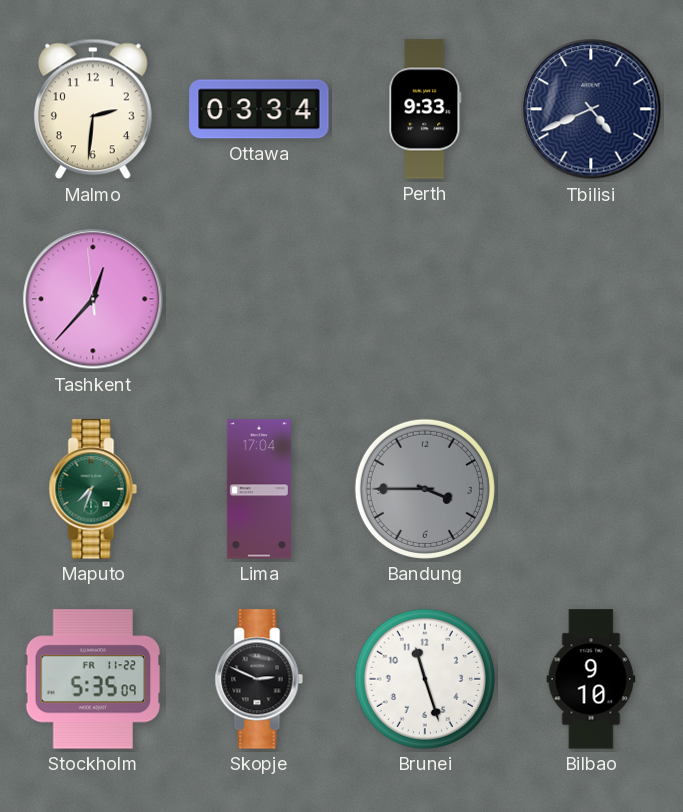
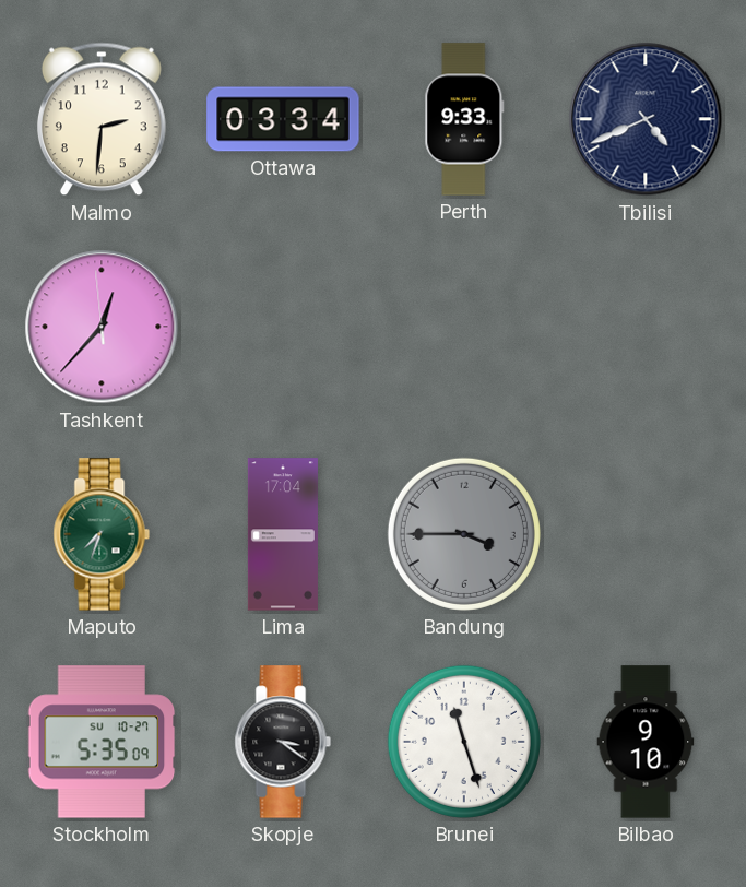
Stockholm date: FR 11-22 -> SU 10-27 (102, 742)
Skopje: 2:49 -> 3:21 (283, 742)
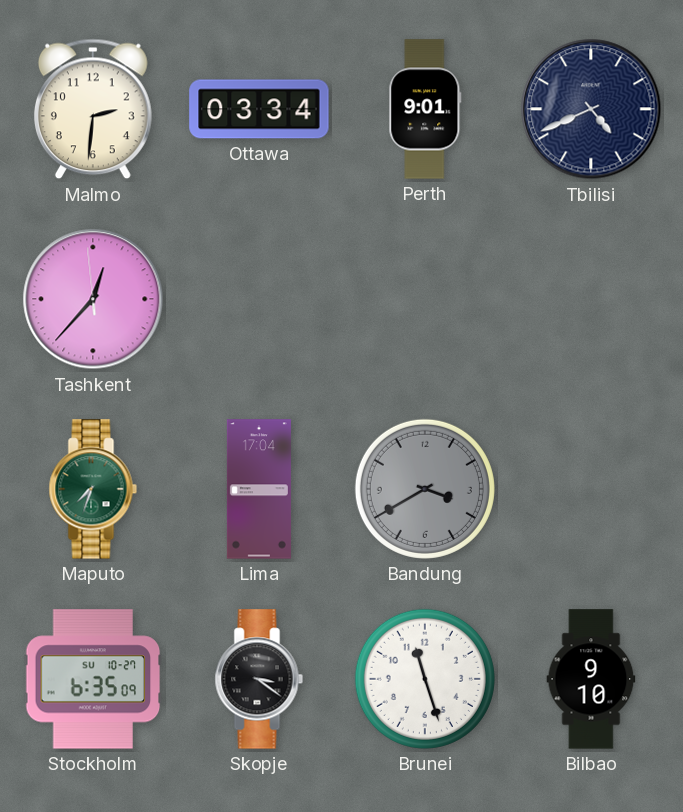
Perth: 9:33 -> 9:01 (425, 109)
Bandung: 3:45 -> 3:40 (425, 489)
Stockholm: 5:35 -> 6:35 (93, 679)
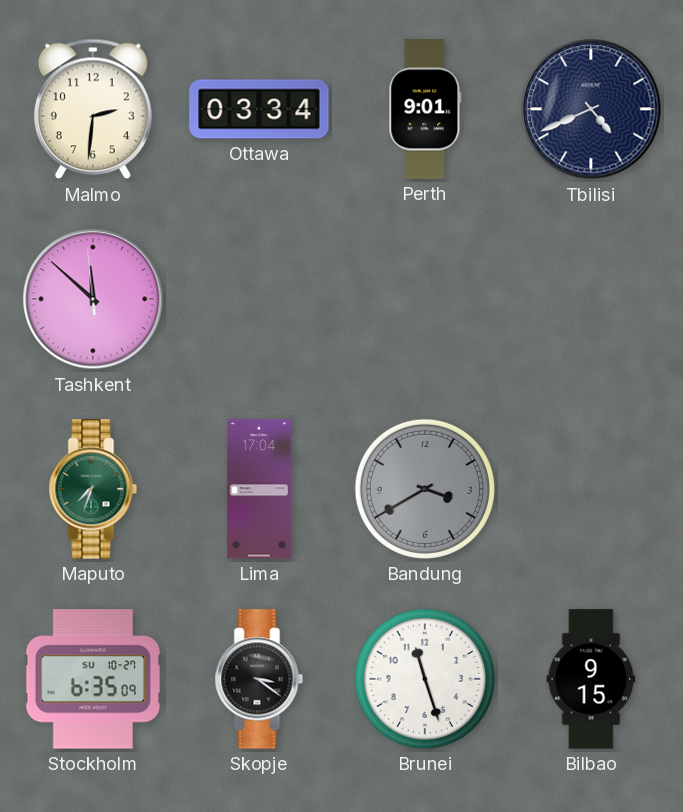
Tashkent: 12:36 -> 11:51 (93, 299)
Bilbao: 9:10 -> 9:15 (591, 679)
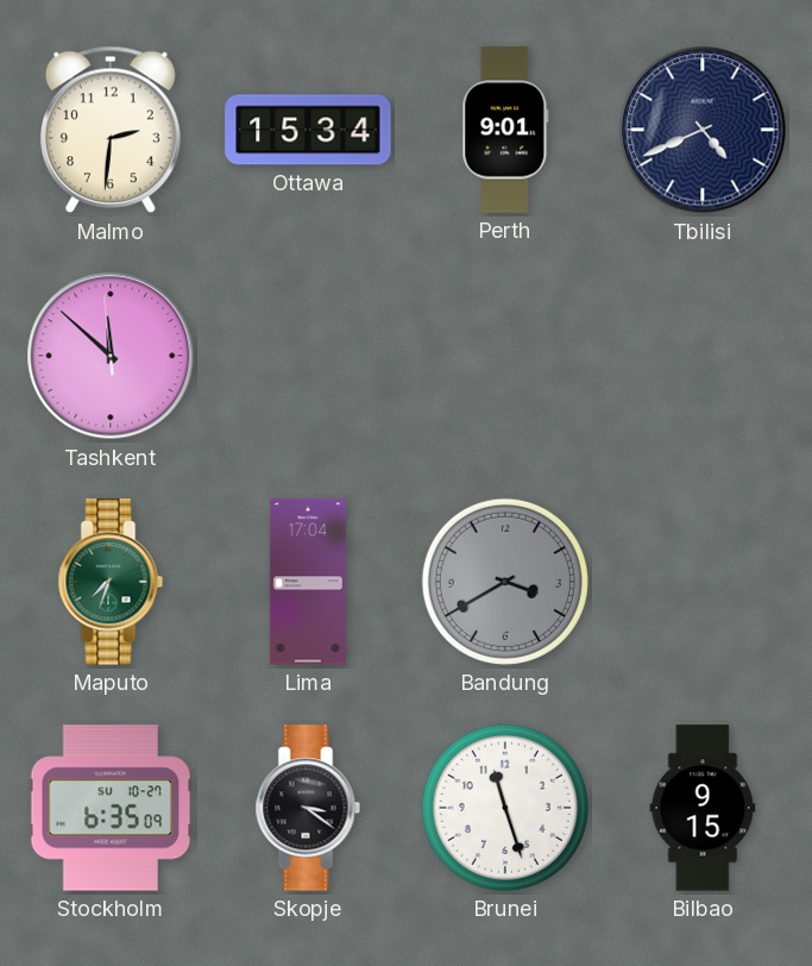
Ottawa: 03:34 -> 15:34 (308, 130)
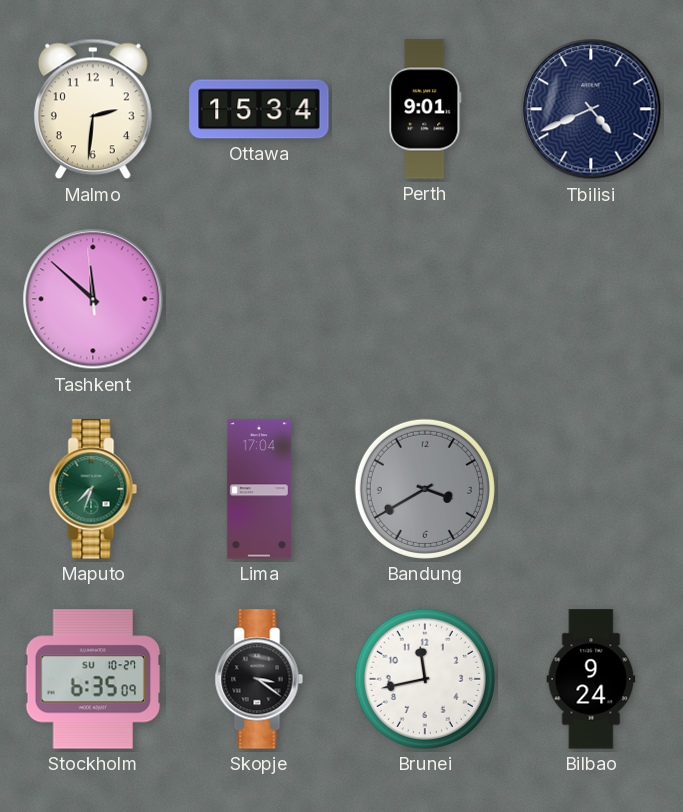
Brunei: 11:27 -> 11:43 (425, 679)
Bilbao: 9:15 -> 9:24 (591, 679)
